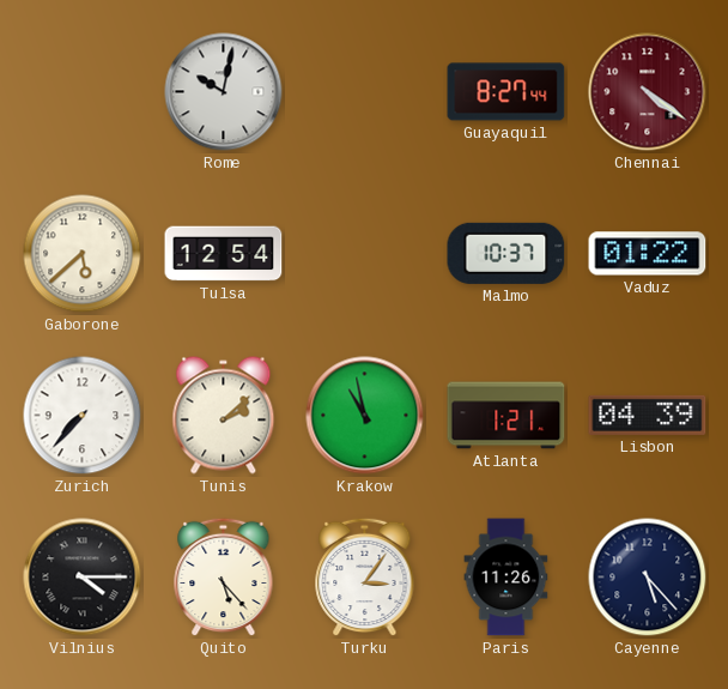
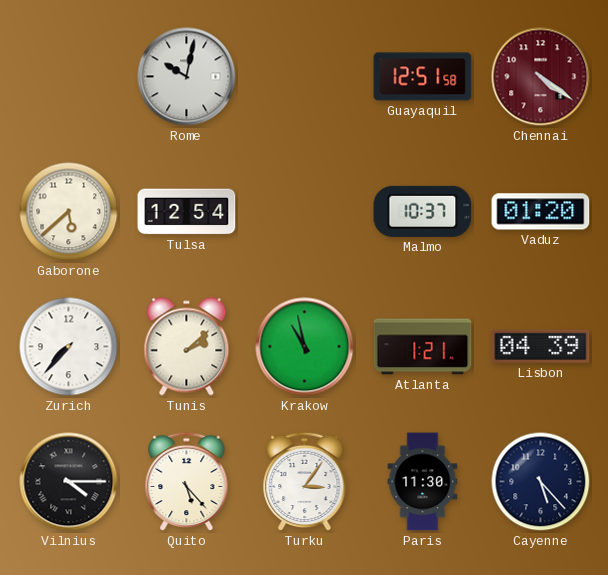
Guayaquil: 8:27 -> 12:51 (423, 77)
Vaduz: 01:22 -> 01:20 (541, 212)
Paris: 11:26 -> 11:30 (423, 482)
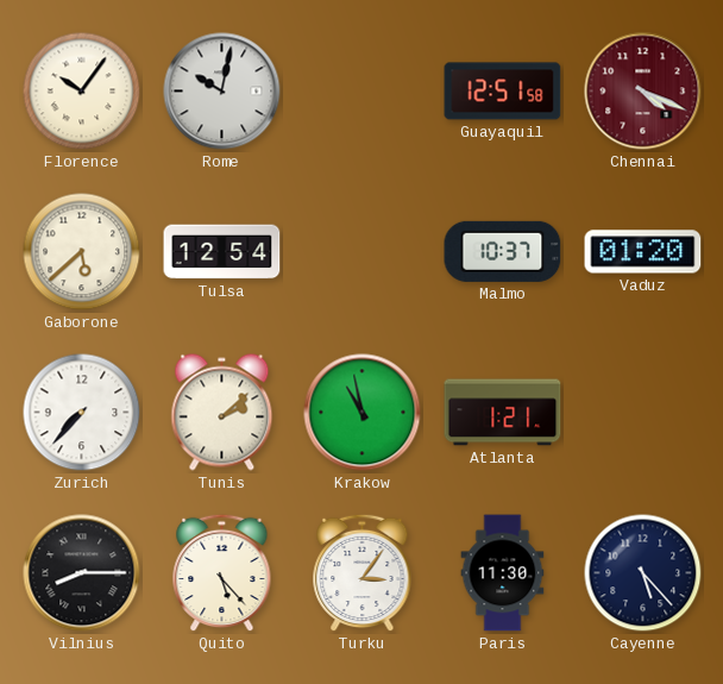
Florence: none -> 10:06 (82, 92)
Chennai: 4:21 -> 4:19 (643, 92)
Lisbon: 04:39 -> none (541, 346)
Vilnius: 4:15 -> 8:15 (82, 573)
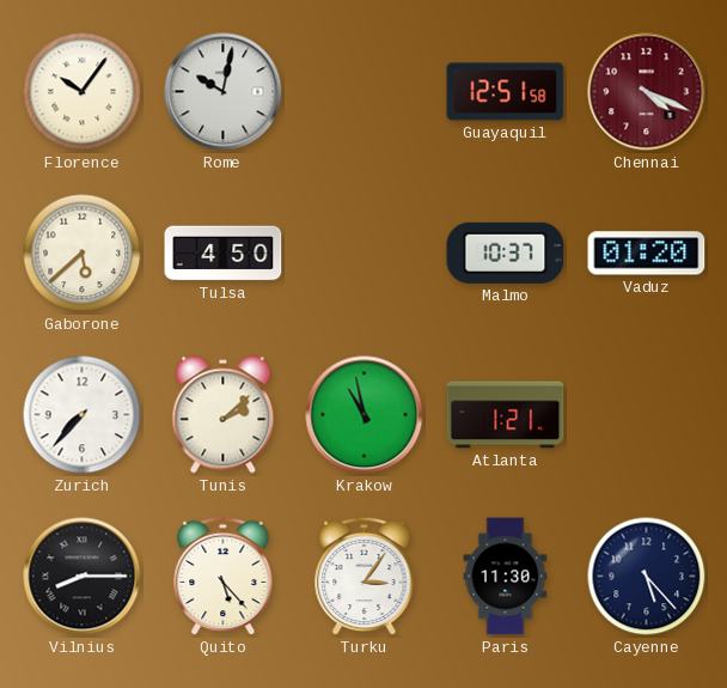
Tulsa: 12:54 -> 4:50 (224, 254)
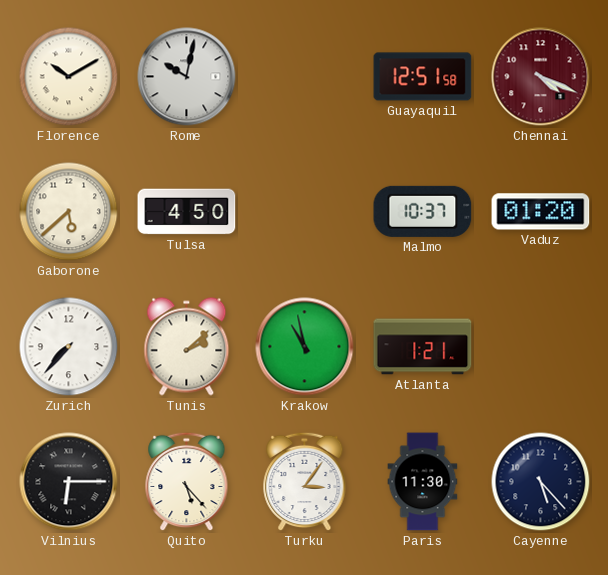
Florence: 10:06 -> 10:10 (69, 77)
Vilnius: 8:15 -> 6:15 (69, 482)
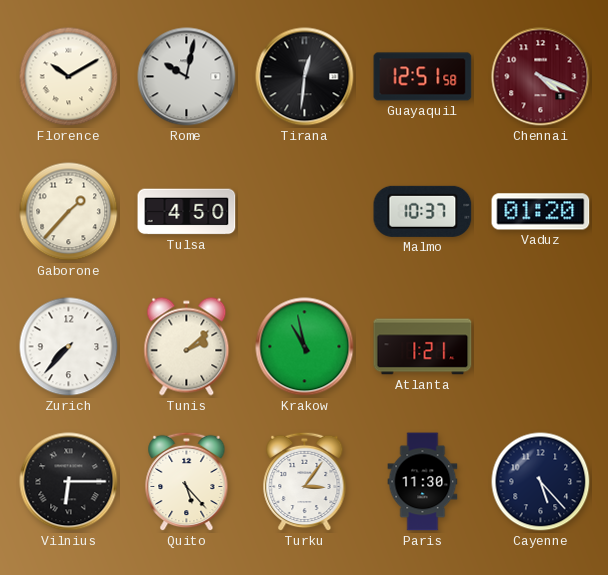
Tirana: none -> 12:31 (305, 77)
Gaborone: 5:38 -> 1:37 (69, 212)
